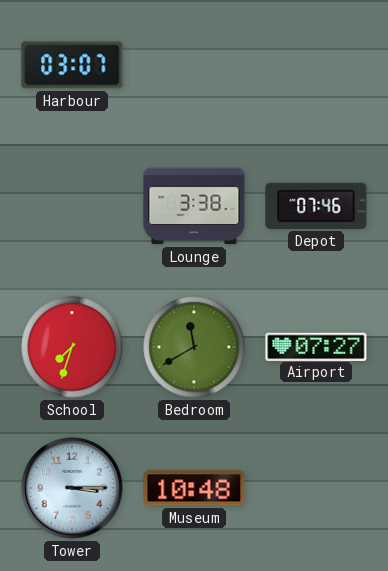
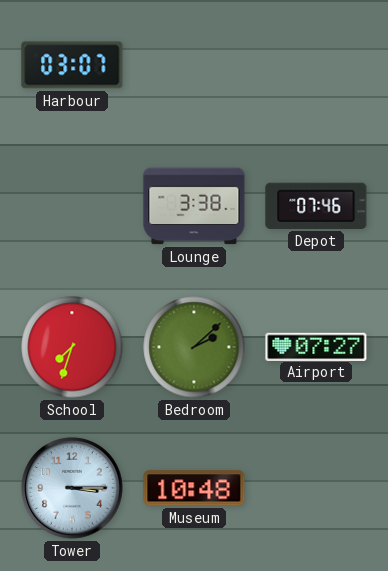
Bedroom: 11:40 -> 2:08 (194, 347)
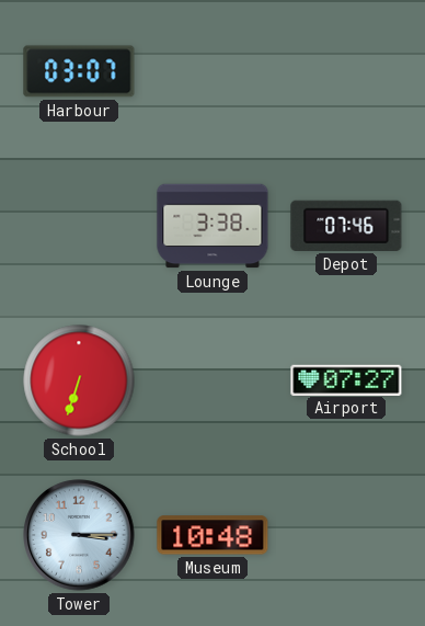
School: 7:33 -> 6:33 (79, 380)
Bedroom: 2:08 -> none (194, 347)
